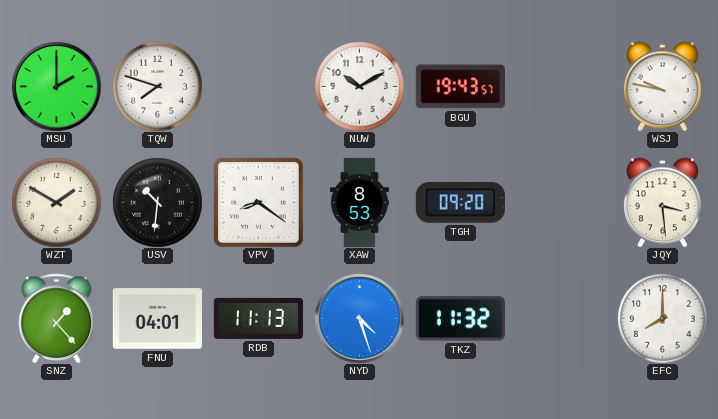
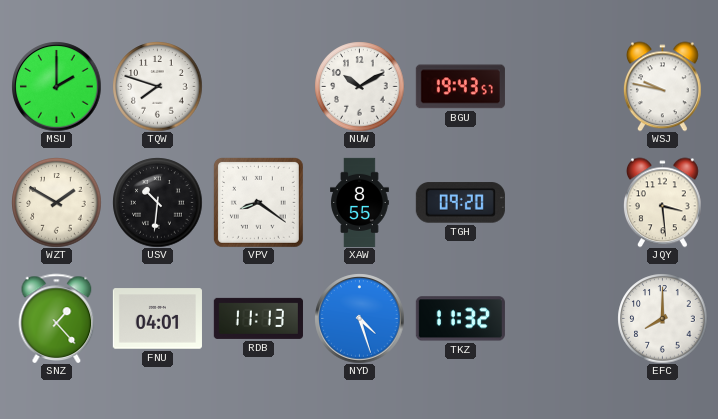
XAW: 8:53 -> 8:55 (360, 202)
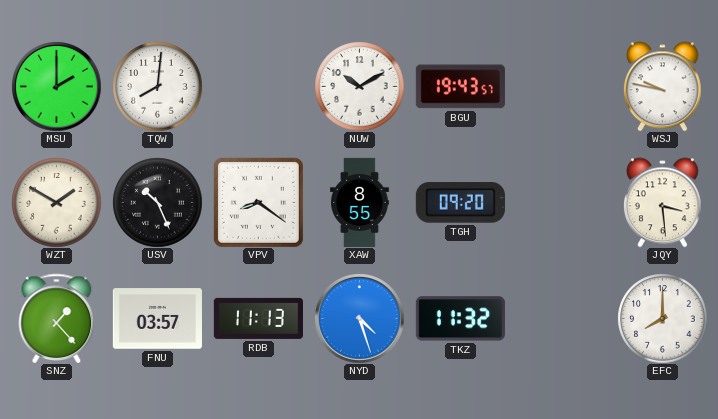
TQW: 7:48 -> 8:01 (157, 86)
USV: 10:31 -> 10:26 (157, 202)
FNU: 04:01 -> 03:57 (157, 319)
